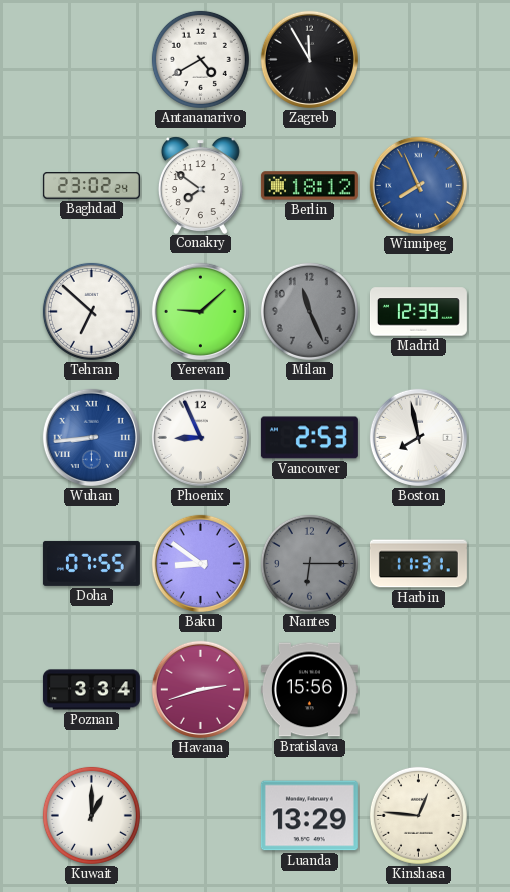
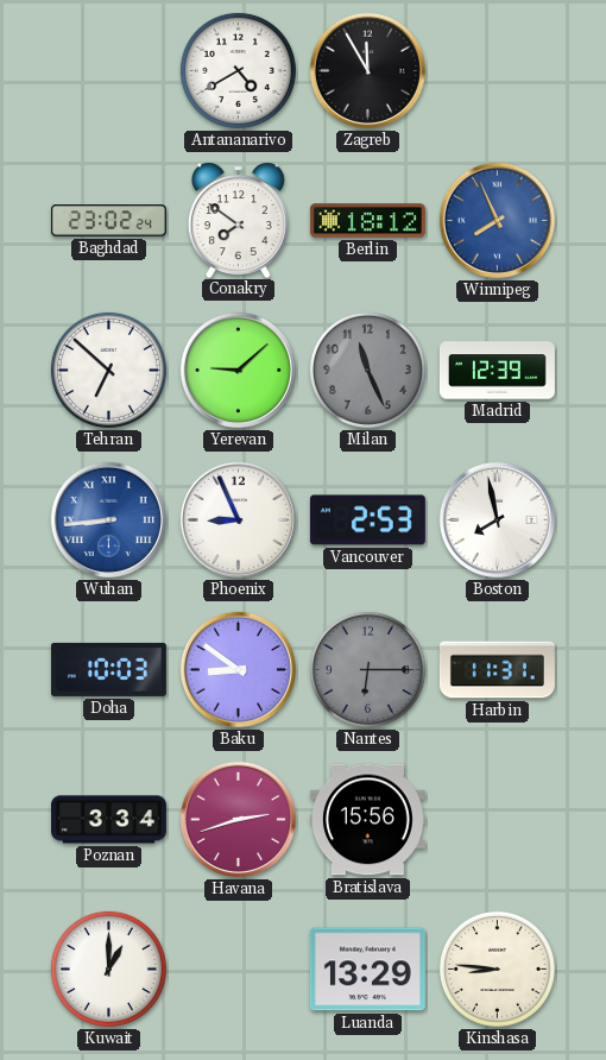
Doha: 07:55 -> 10:03 (108, 669)
Kinshasa: 12:46 -> 8:46 (497, 968)
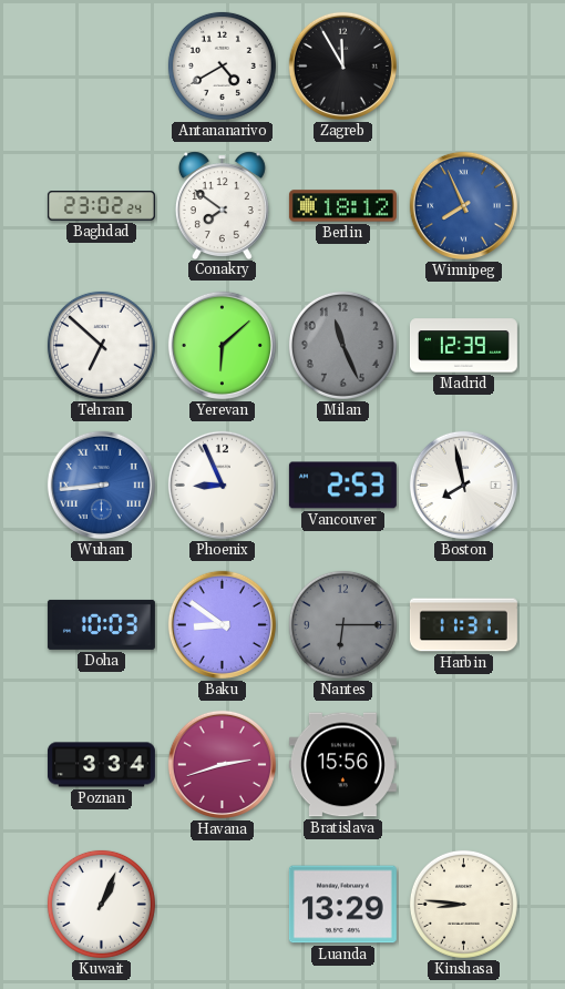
Yerevan: 9:08 -> 6:08 (222, 345)
Kuwait: 1:00 -> 1:04 (101, 904)
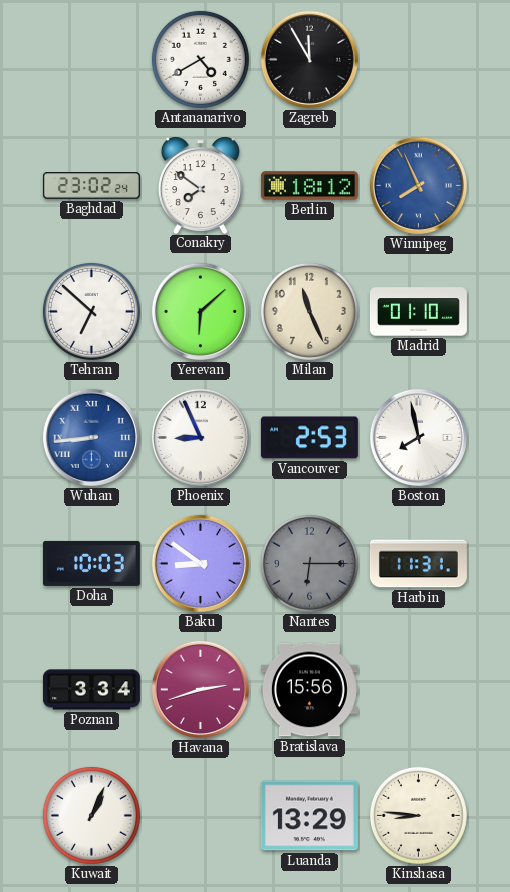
Milan dial: grey -> cream (309, 311)
Madrid: 12:39 -> 01:10 (418, 312)
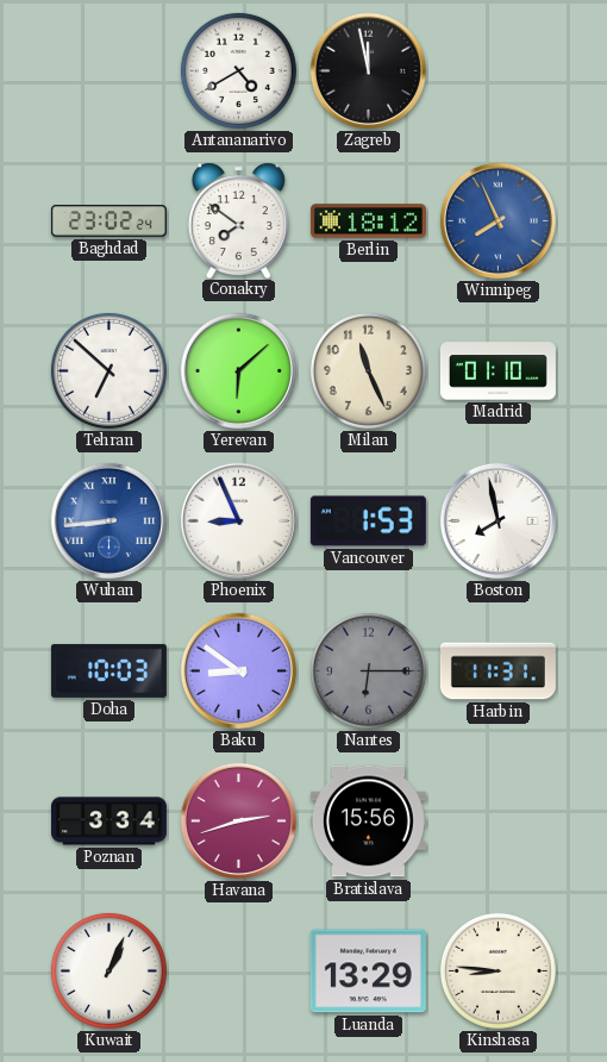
Zagreb: 11:55 -> 11:58 (368, 70)
Vancouver: 2:53 -> 1:53 (368, 521)
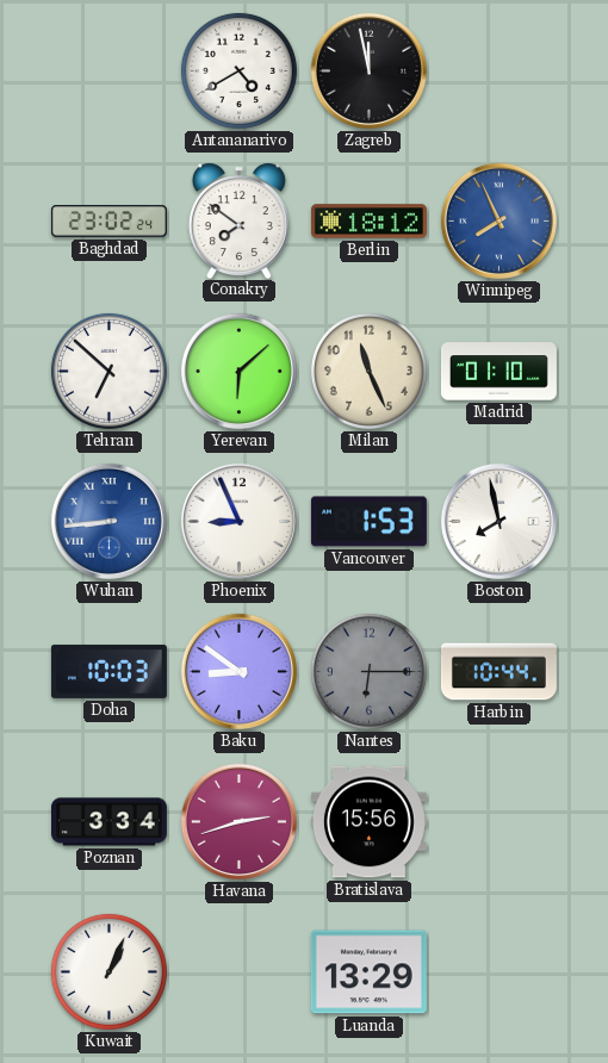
Harbin: 11:31 -> 10:44 (498, 672)
Kinshasa: 8:46 -> none (498, 970)
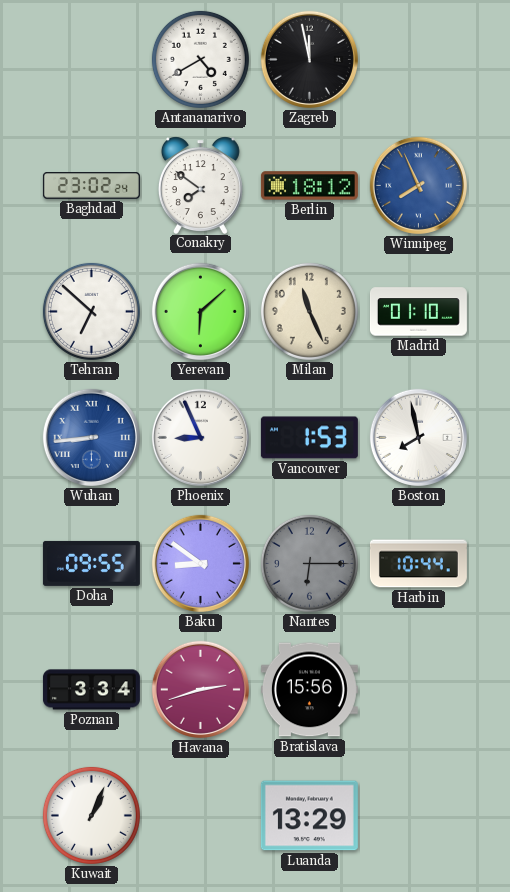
Doha: 10:03 -> 09:55 (91, 563)
